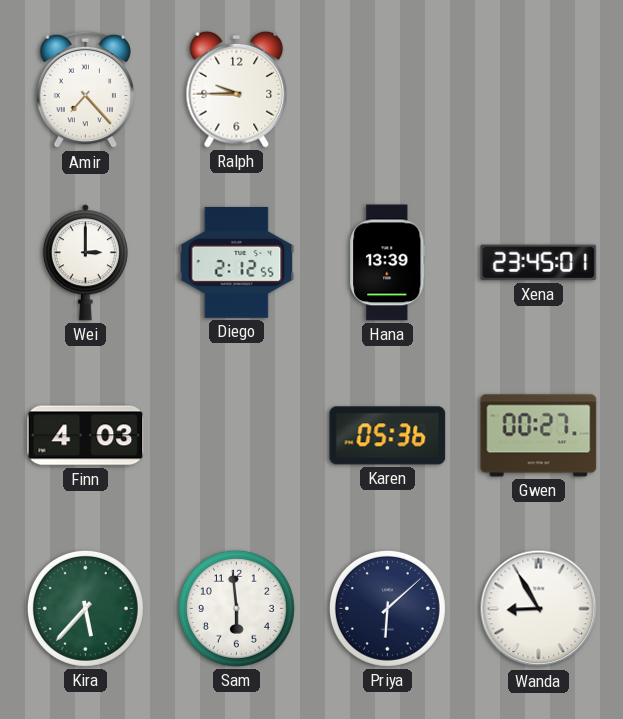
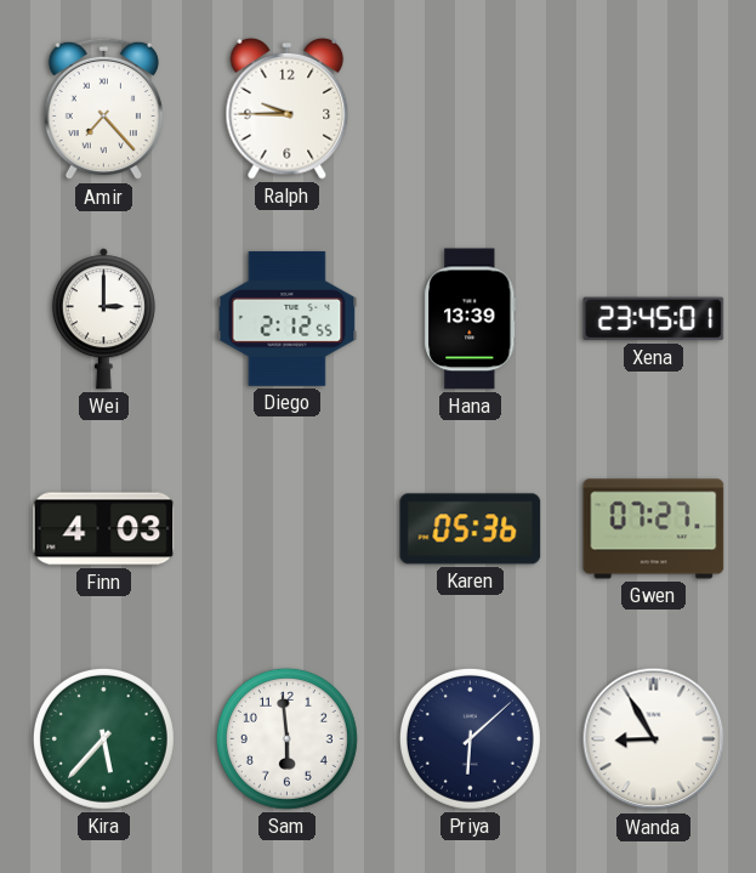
Gwen: 00:27 -> 07:27 (654, 529)
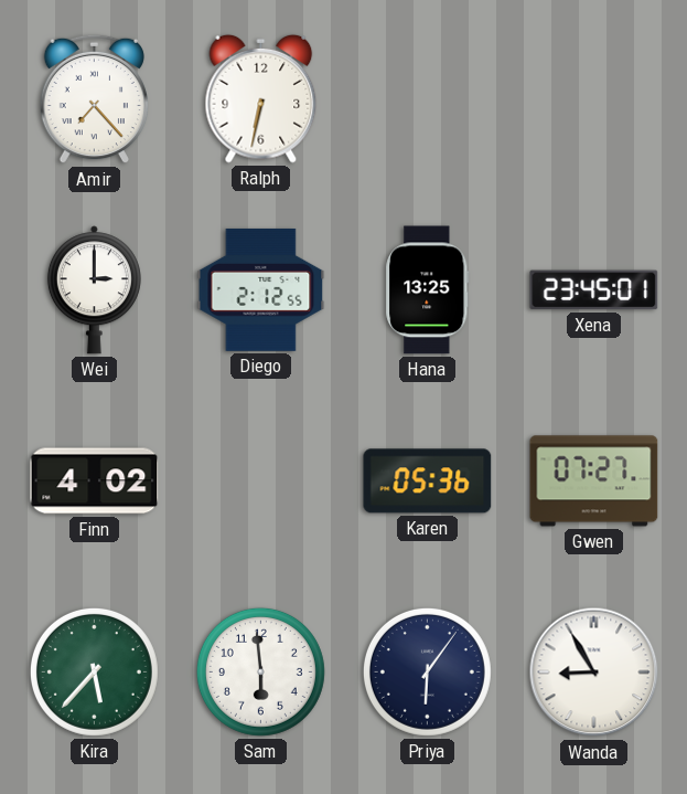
Ralph: 9:45 -> 6:32 (261, 98)
Hana: 13:39 -> 13:25 (428, 290)
Finn: 4:03 -> 4:02 (95, 481)
Priya: 6:08 -> 6:06 (427, 671)
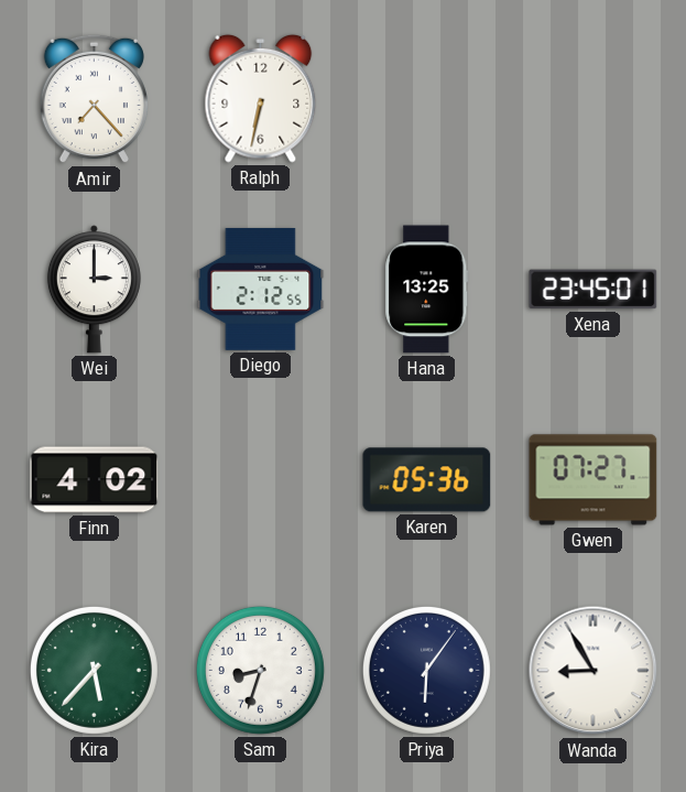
Sam: 5:59 -> 8:33 (260, 670)
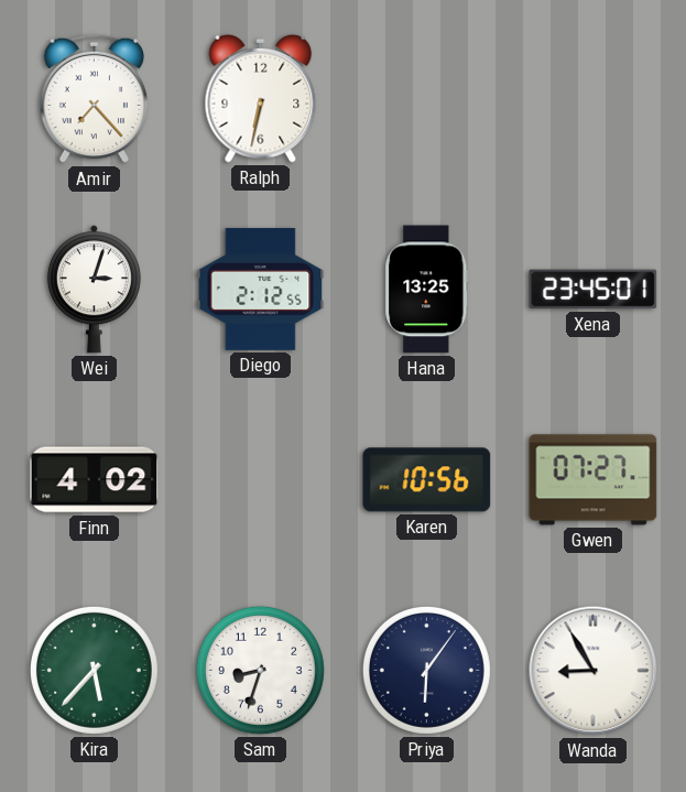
Wei: 3:00 -> 3:03 (94, 290)
Karen: 05:36 -> 10:56 (427, 480)
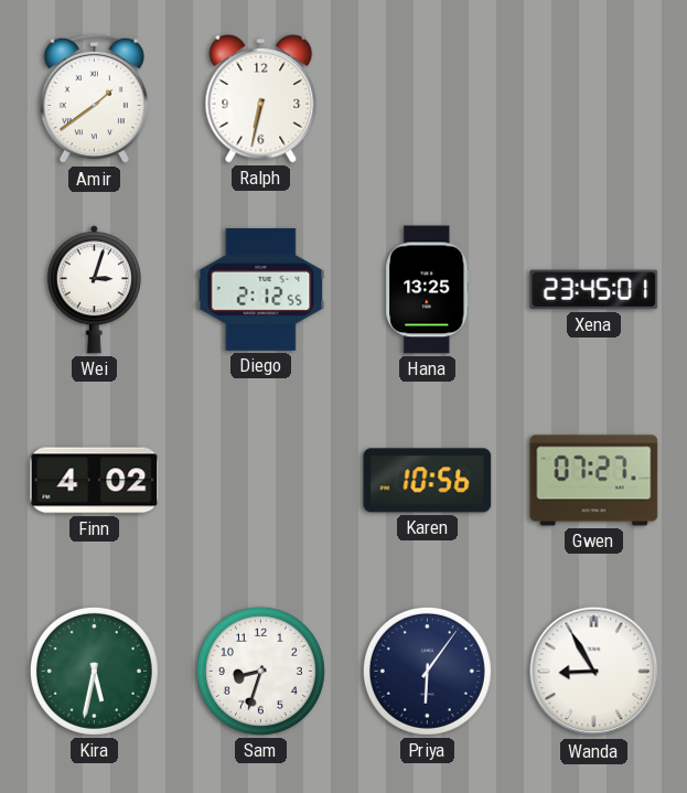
Amir: 7:23 -> 1:39 (94, 99)
Kira: 5:37 -> 5:32 (94, 671)
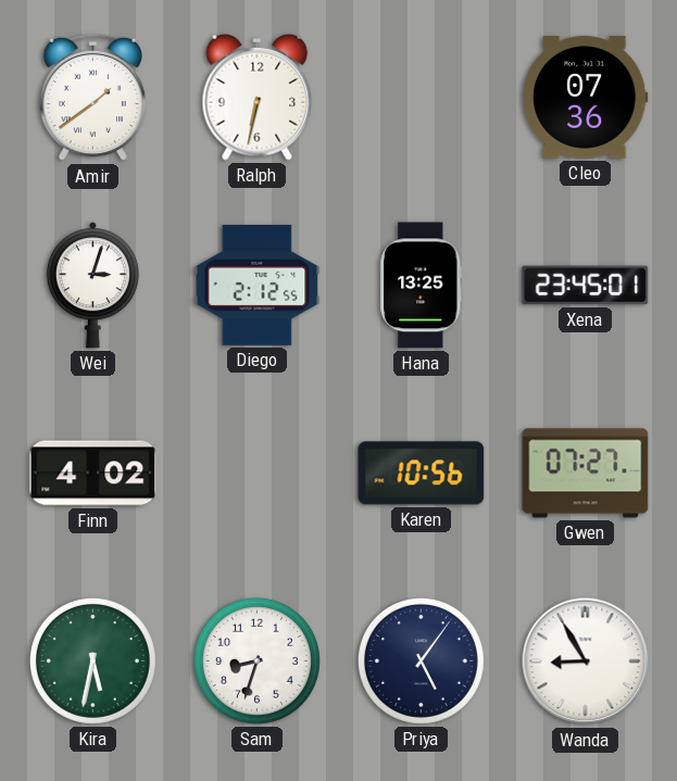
Cleo: none -> 07:36 (586, 98)
Priya: 6:06 -> 5:06 (421, 660)
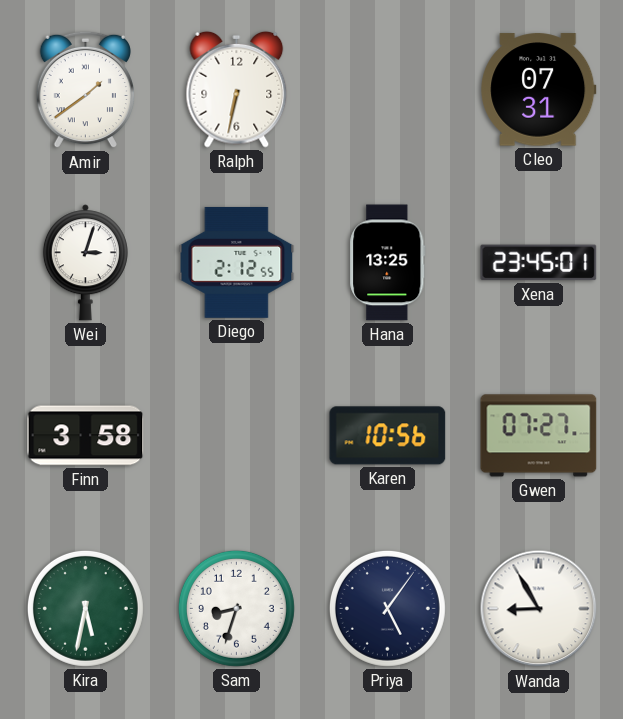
Cleo: 07:36 -> 07:31 (539, 90)
Finn: 4:02 -> 3:58 (86, 436)
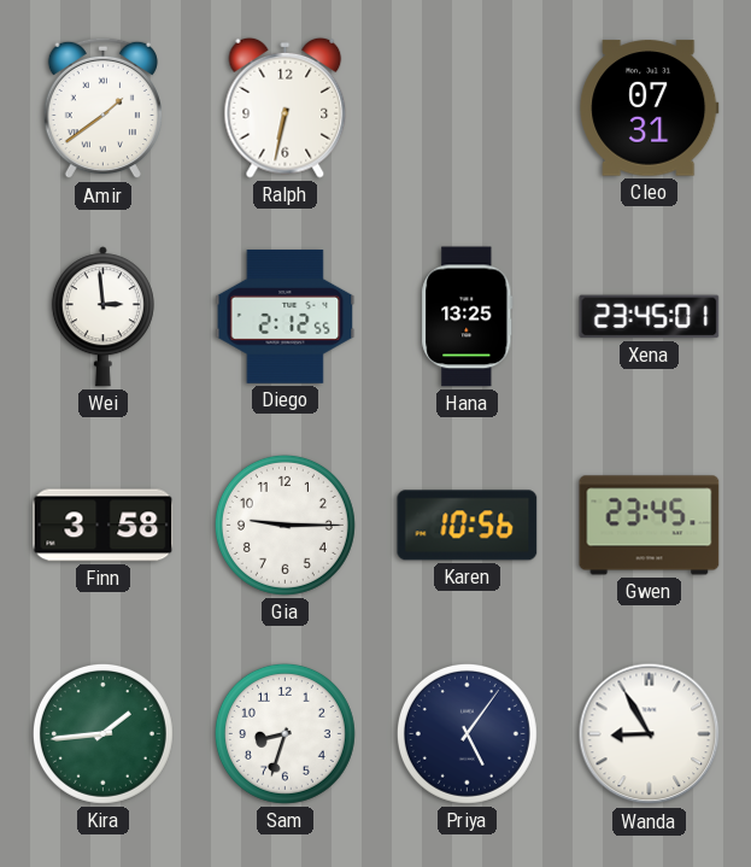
Wei: 3:03 -> 2:59 (102, 317)
Gia: none -> 9:15 (284, 525)
Gwen: 07:27 -> 23:45 (650, 526)
Kira: 5:32 -> 1:44 (102, 733)
